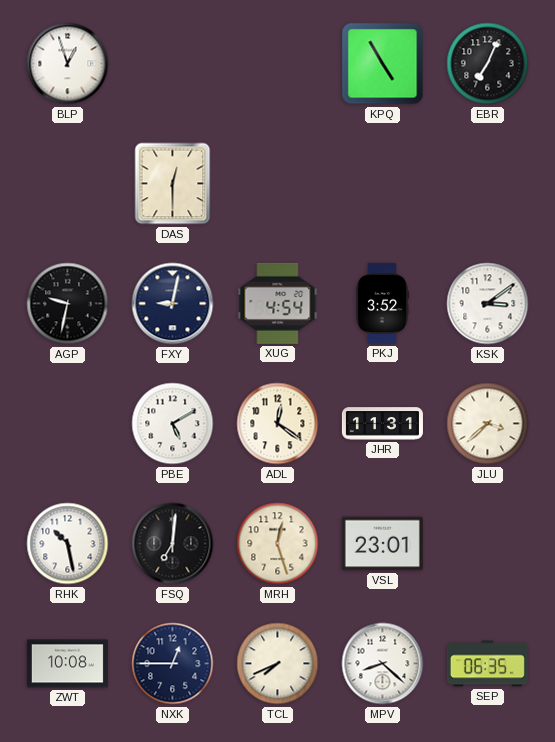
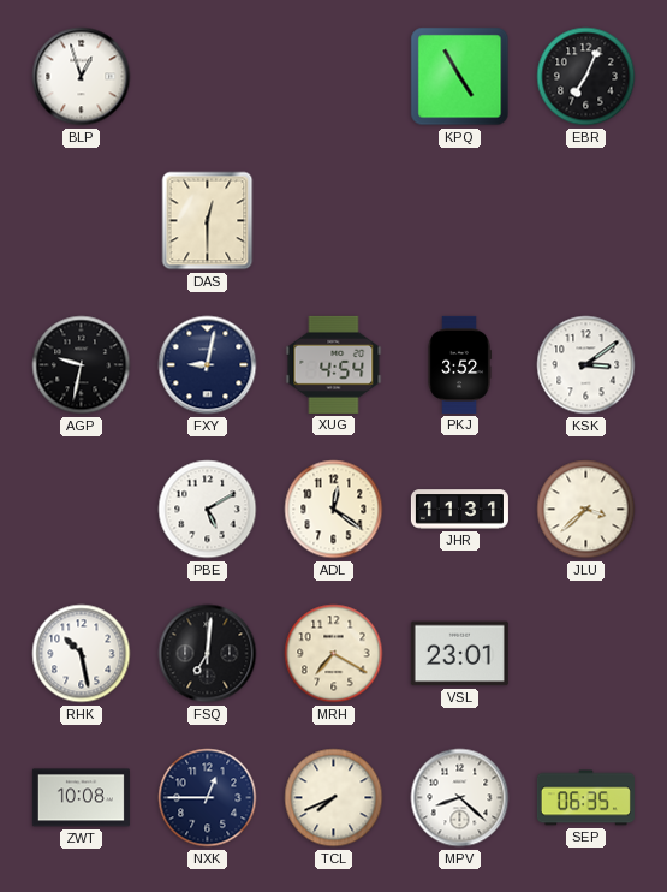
MRH: 12:27 -> 7:20 (334, 654)
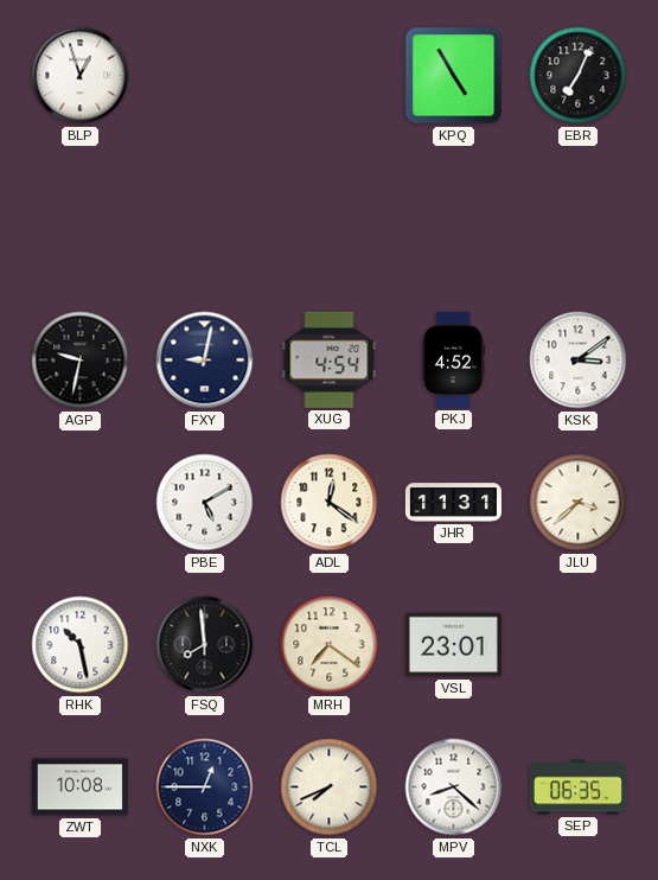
DAS: 12:30 -> none (208, 221)
PKJ: 3:52 -> 4:52 (453, 359)
FSQ: 7:01 -> 7:59 (205, 645)
MRH: 7:20 -> 7:21 (330, 645)
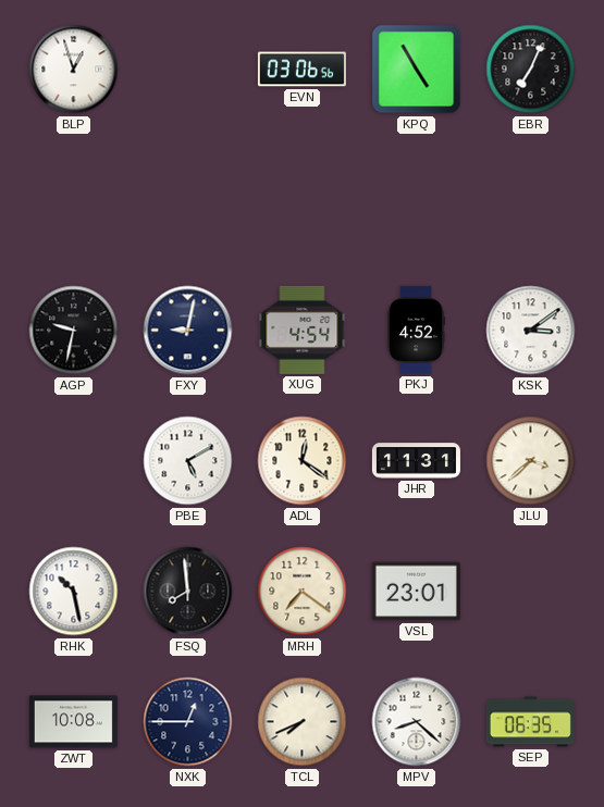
EVN: none -> 03:06 (301, 70)
